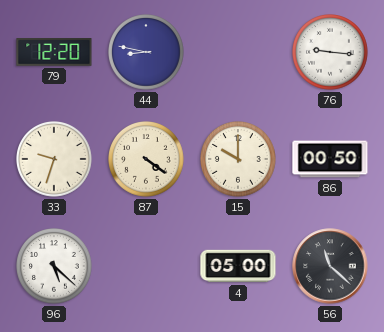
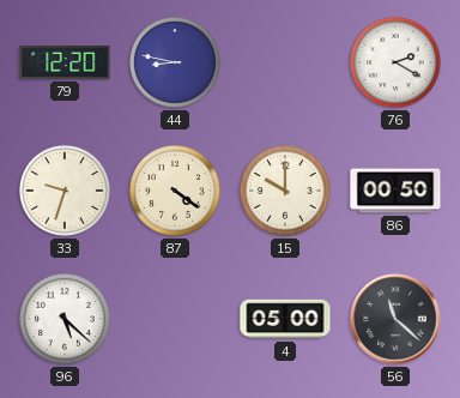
76: 9:16 -> 2:20 (397, 64)
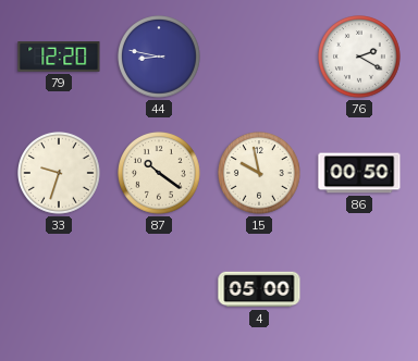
87: 4:21 -> 10:21 (160, 174)
15: 10:00 -> 9:58 (260, 174)
96: 5:22 -> none (66, 320)
56: 11:22 -> none (395, 319)
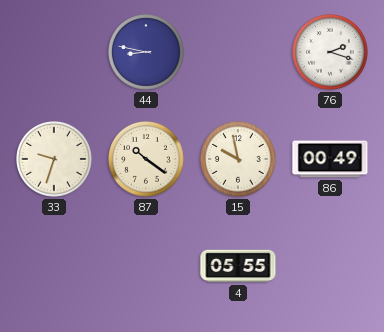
79: 12:20 -> none (59, 57)
76: 2:20 -> 2:18 (331, 53)
86: 00:50 -> 00:49 (330, 159)
4: 05:00 -> 05:55 (238, 266)
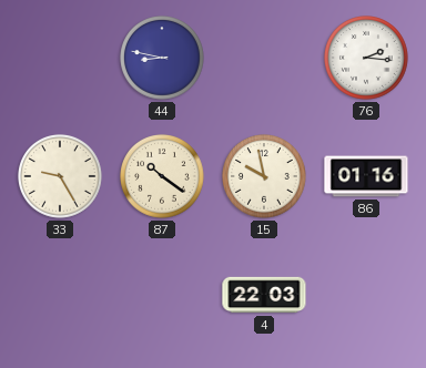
76: 2:18 -> 2:16 (367, 59)
33: 9:33 -> 9:25 (61, 177)
86: 00:49 -> 01:16 (366, 176)
4: 05:55 -> 22:03 (264, 295)
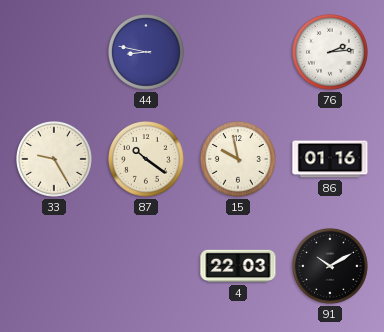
76: 2:16 -> 2:14 (331, 53)
91: none -> 10:10 (331, 267)
